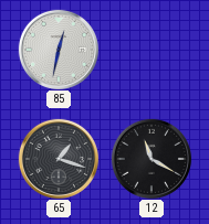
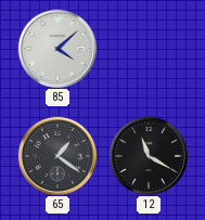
85: 12:32 -> 4:08 (56, 48)
65: 1:18 -> 1:21 (56, 155)
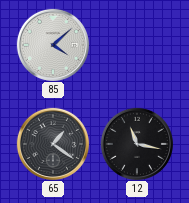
12: 11:20 -> 11:17 (136, 143)
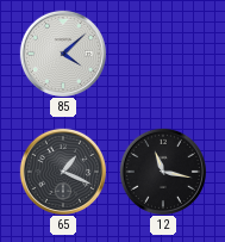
65: 1:21 -> 1:19 (62, 170)
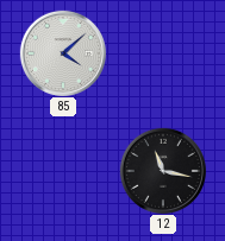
65: 1:19 -> none (62, 170)
